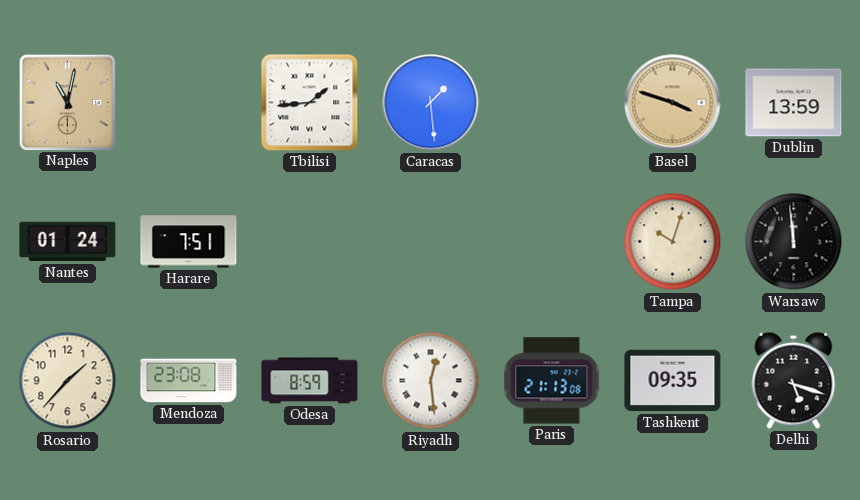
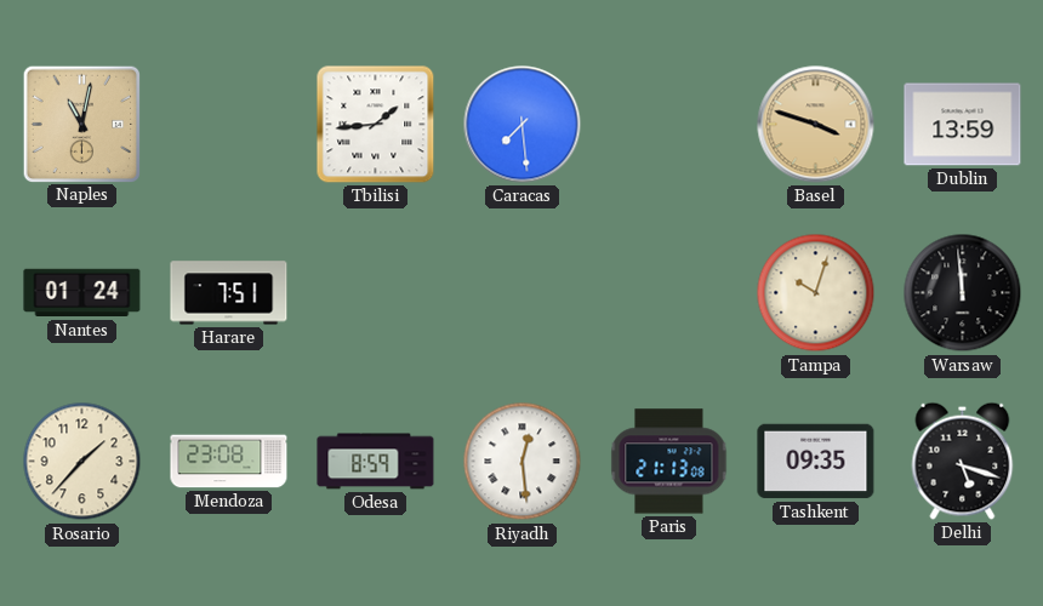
Caracas: 1:29 -> 7:29 (523, 125)
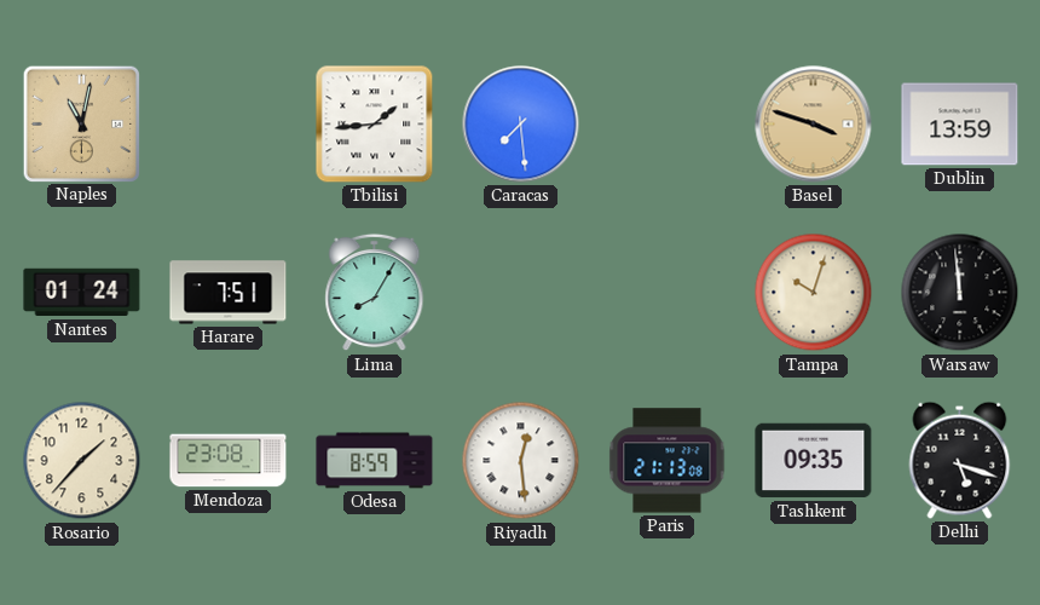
Lima: none -> 8:05 (375, 293)
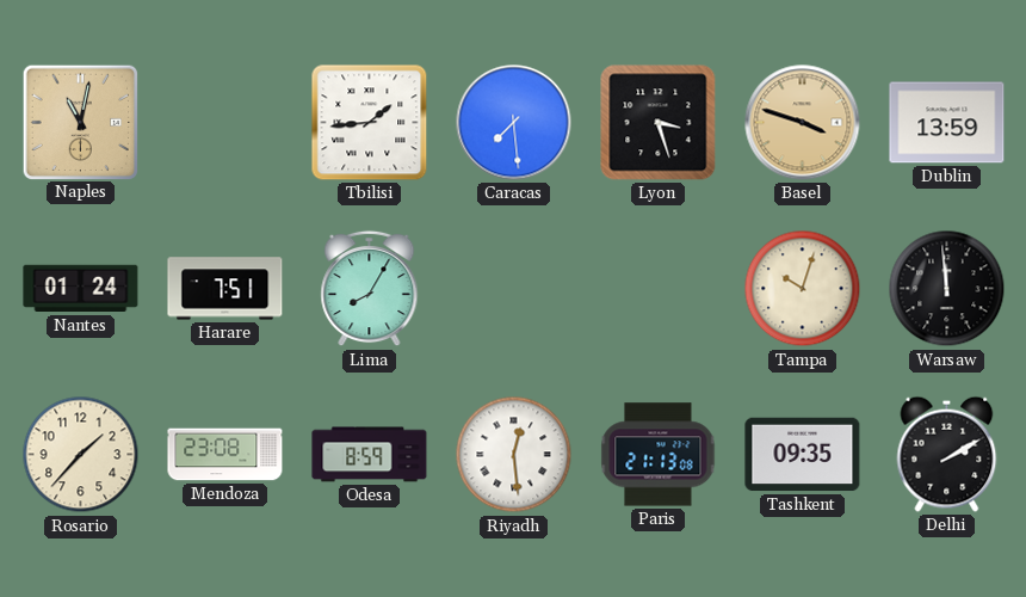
Lyon: none -> 3:27 (659, 123)
Delhi: 5:18 -> 2:10 (947, 454)
